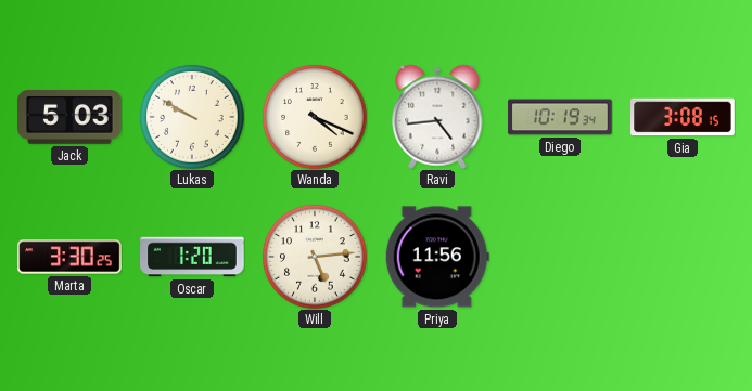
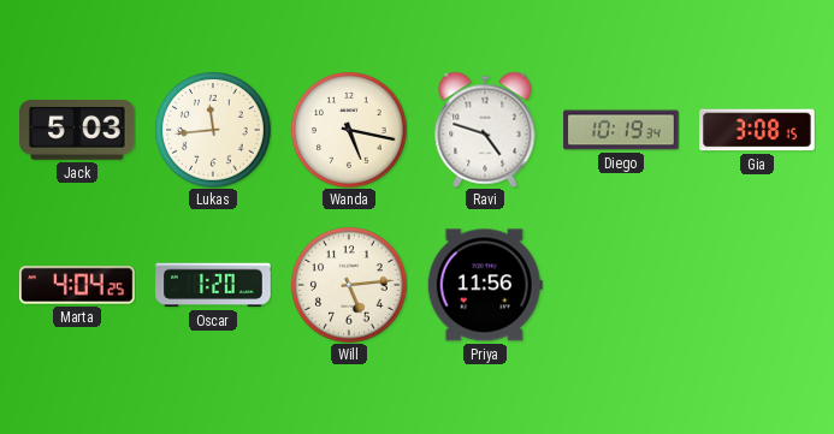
Lukas: 9:50 -> 11:44 (213, 130)
Wanda: 4:19 -> 5:17 (349, 130)
Ravi: 4:44 -> 4:48 (485, 130)
Marta: 3:30 -> 4:04 (77, 285)
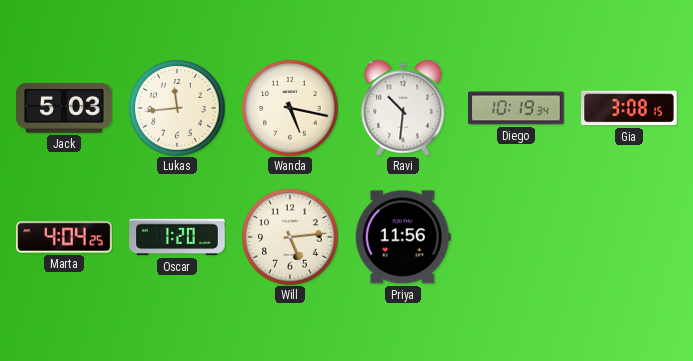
Ravi: 4:48 -> 10:31 (403, 108)
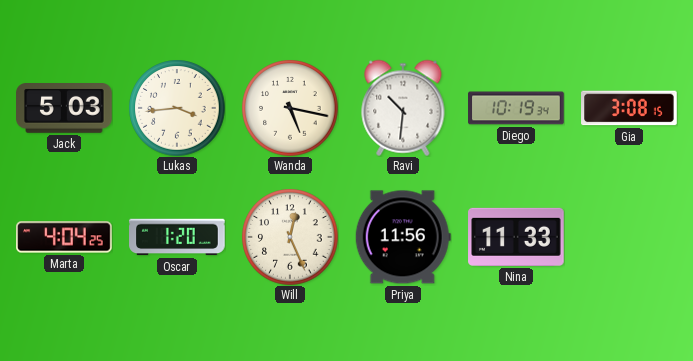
Lukas: 11:44 -> 3:44 (177, 108)
Will: 5:14 -> 12:26 (290, 237)
Nina: none -> 11:33 (516, 237)
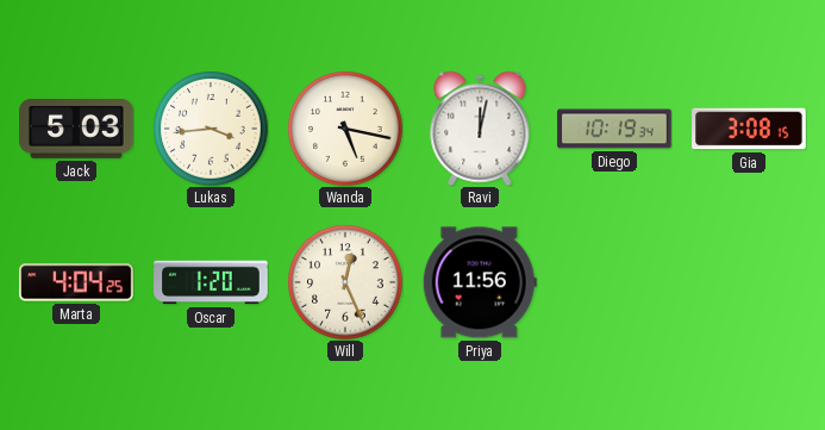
Ravi: 10:31 -> 12:02 (480, 129)
Nina: 11:33 -> none (516, 237)
